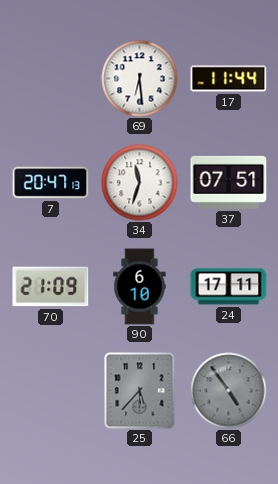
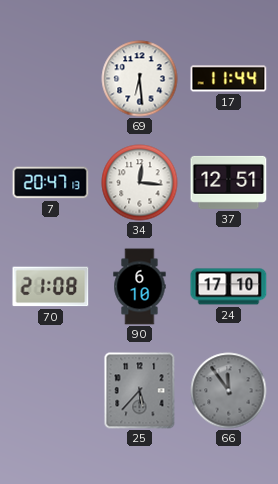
34: 11:33 -> 12:16 (140, 183)
37: 07:51 -> 12:51 (229, 182)
70: 21:09 -> 21:08 (51, 287)
24: 17:11 -> 17:10 (229, 287)
66: 4:54 -> 11:54 (229, 391)
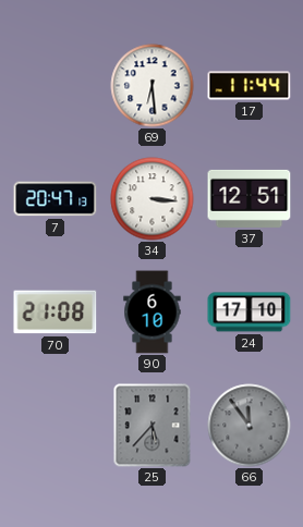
34: 12:16 -> 3:16 (153, 199)
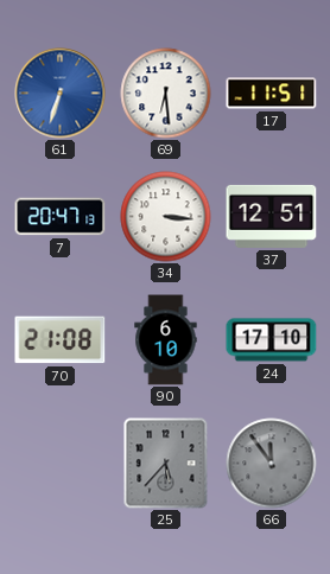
61: none -> 6:33 (61, 94)
17: 11:44 -> 11:51 (272, 94)
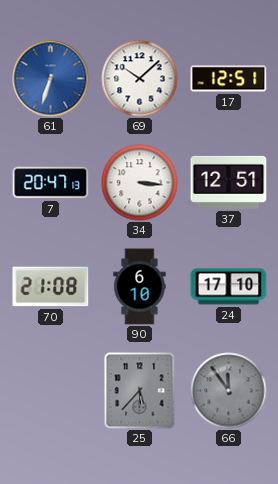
69: 6:29 -> 10:08 (140, 79)
17: 11:51 -> 12:51 (229, 79)
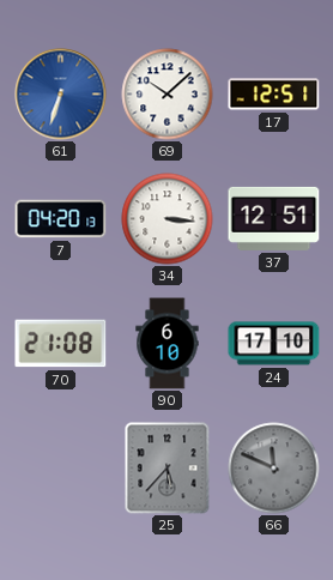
7: 20:47 -> 04:20 (61, 219)
66: 11:54 -> 11:49 (274, 469)
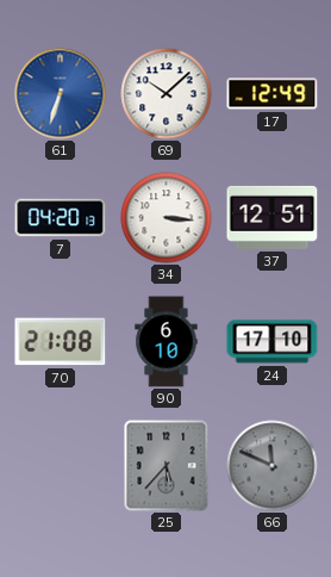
17: 12:51 -> 12:49 (273, 94)
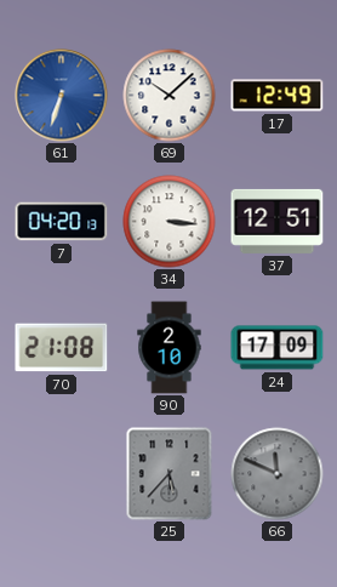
90: 6:10 -> 2:10 (170, 348)
24: 17:10 -> 17:09 (278, 348)
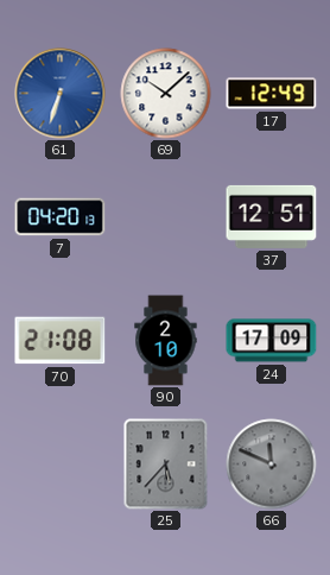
34: 3:16 -> none (170, 222)
